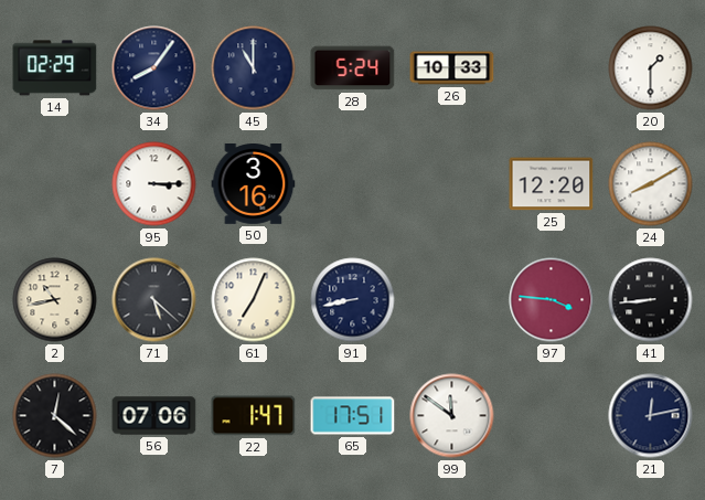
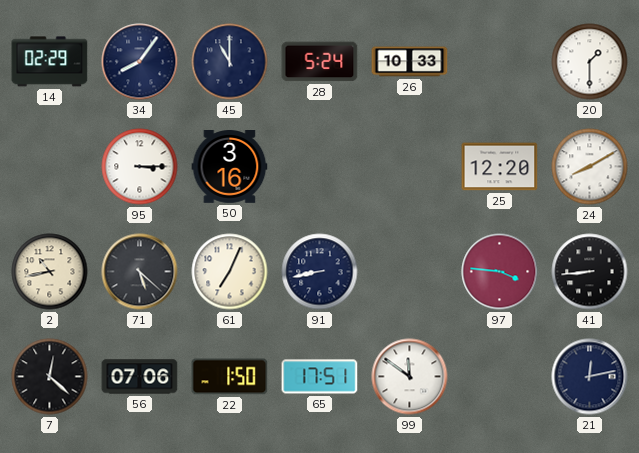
22: 1:47 -> 1:50 (230, 377)
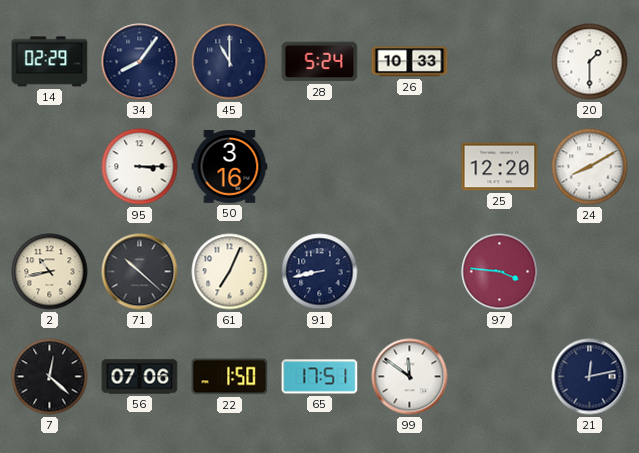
71: 5:22 -> 10:22 (140, 272)
41: 8:44 -> none (590, 272)
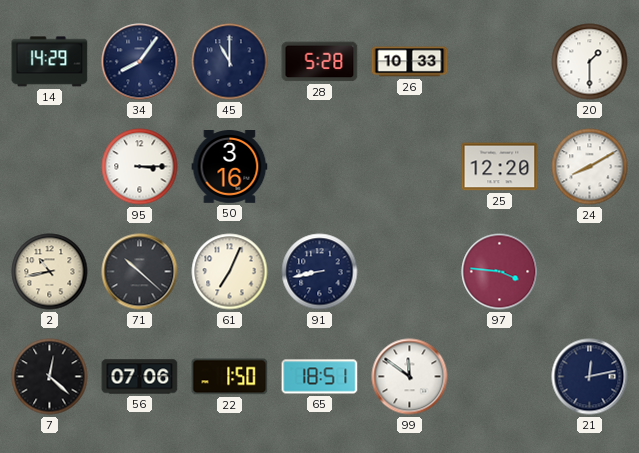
14: 02:29 -> 14:29 (50, 62)
28: 5:24 -> 5:28 (320, 62)
65: 17:51 -> 18:51 (320, 377)
